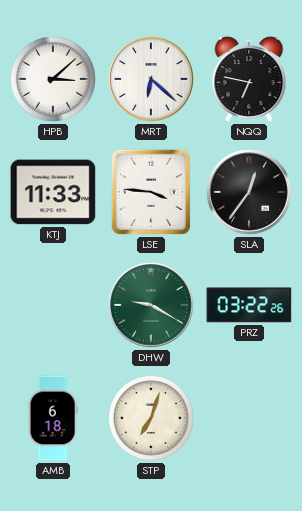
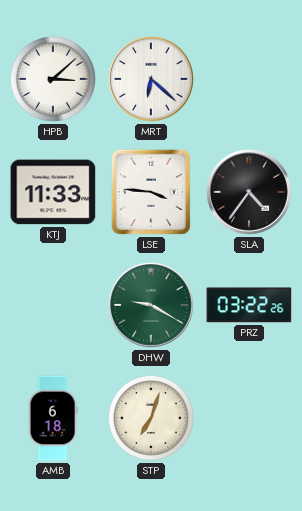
NQQ: 6:47 -> none (249, 79)
SLA: 12:36 -> 4:36 (250, 193)
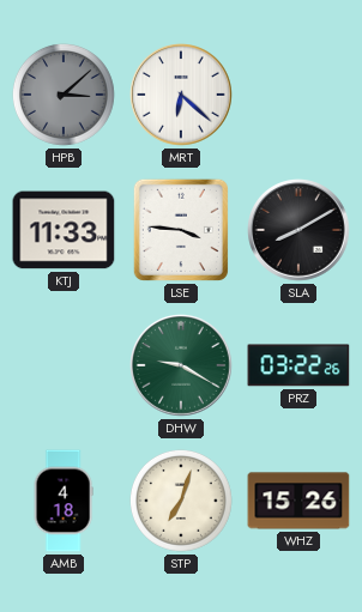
HPB dial: white -> grey (64, 95)
SLA: 4:36 -> 8:10 (300, 231)
AMB: 6:18 -> 4:18 (64, 501)
WHZ: none -> 15:26 (298, 501)
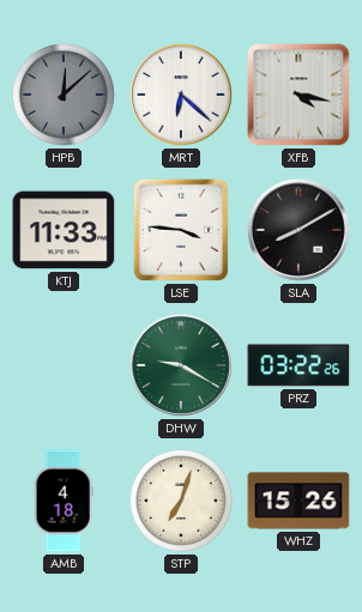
HPB: 3:08 -> 12:08 (64, 95)
XFB: none -> 4:17 (298, 95)
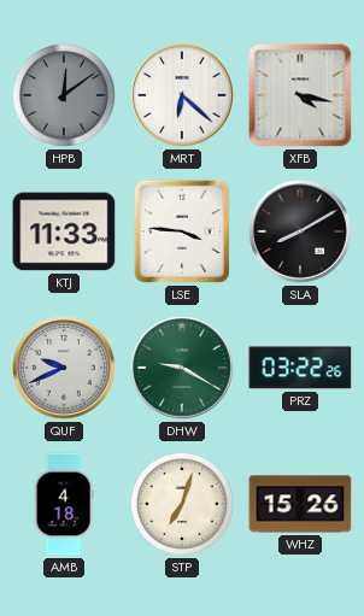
HPB: 12:08 -> 12:09 (64, 95)
QUF: none -> 9:41 (65, 369)
